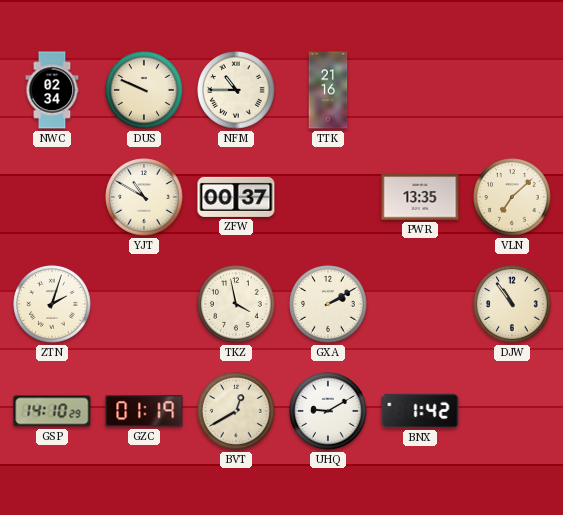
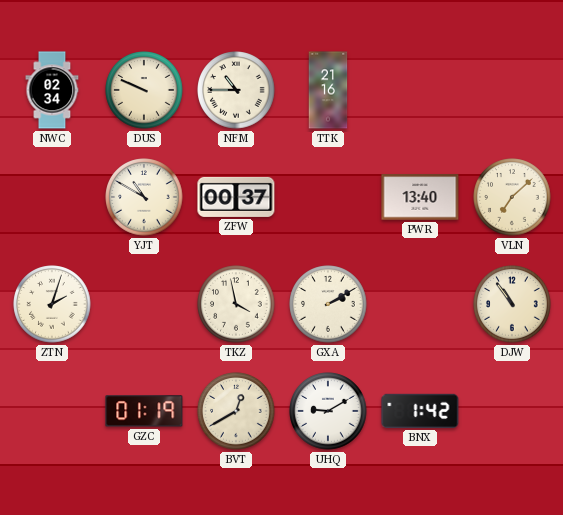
PWR: 13:35 -> 13:40 (420, 197)
GSP: 14:10 -> none (52, 411)
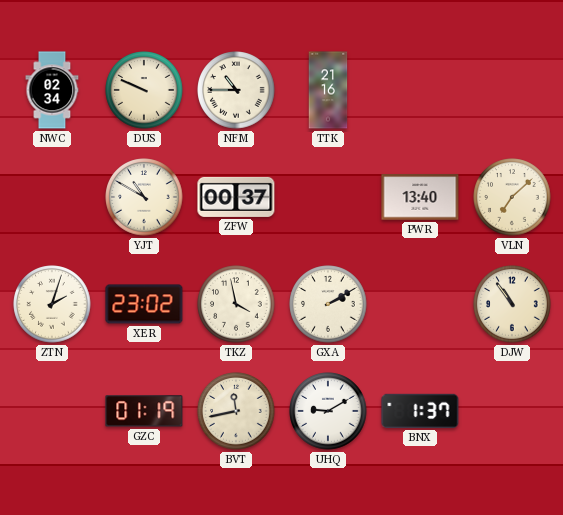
XER: none -> 23:02 (144, 304)
BVT: 12:40 -> 11:43 (236, 411)
BNX: 1:42 -> 1:37 (420, 411)
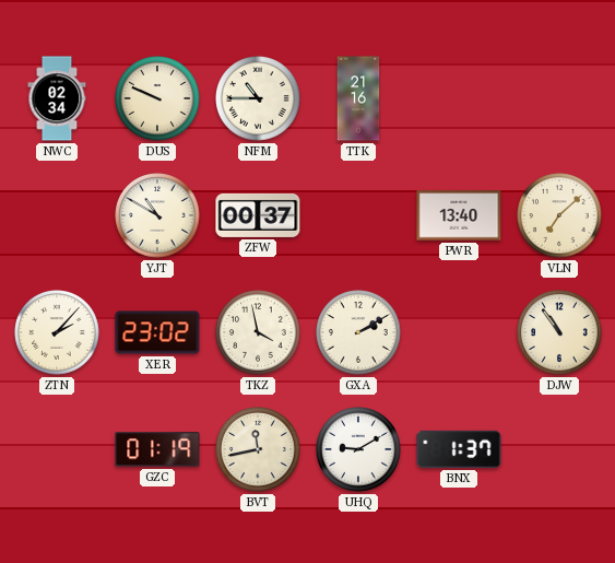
ZTN: 2:03 -> 2:07 (57, 332)
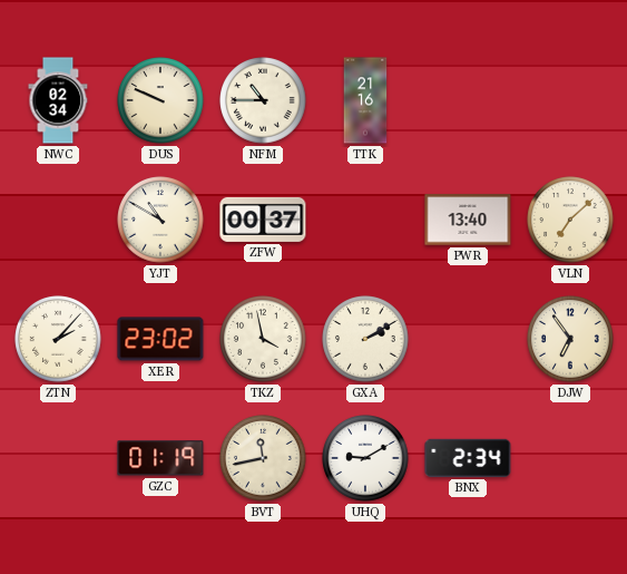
DJW: 10:54 -> 6:54 (570, 339)
BNX: 1:37 -> 2:34 (468, 458)
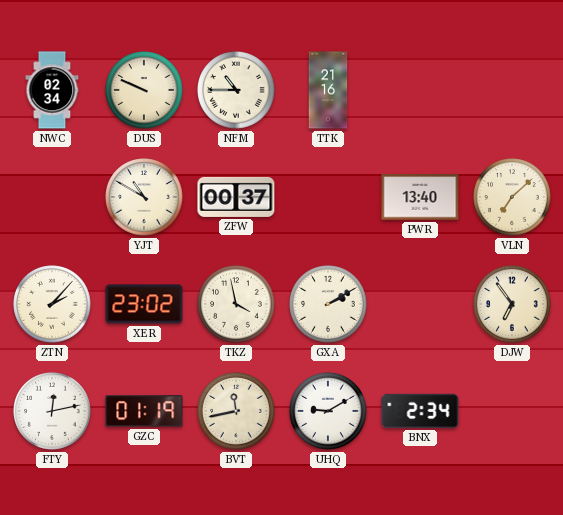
FTY: none -> 12:13 (52, 411)
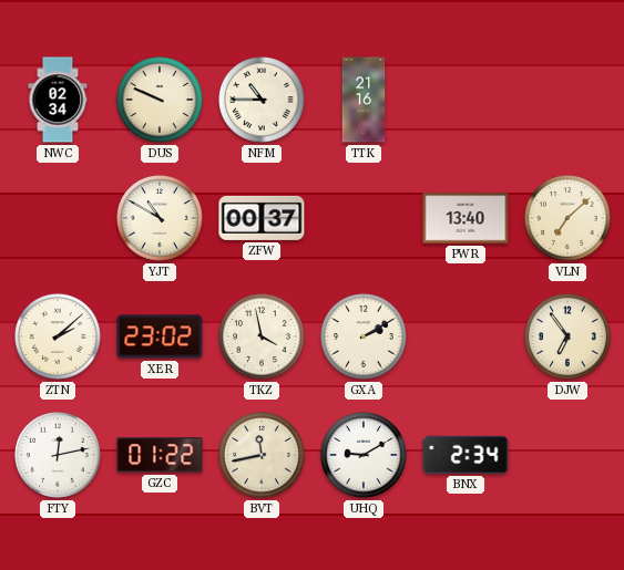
ZTN: 2:07 -> 2:08 (58, 336)
GZC: 01:19 -> 01:22 (160, 455)
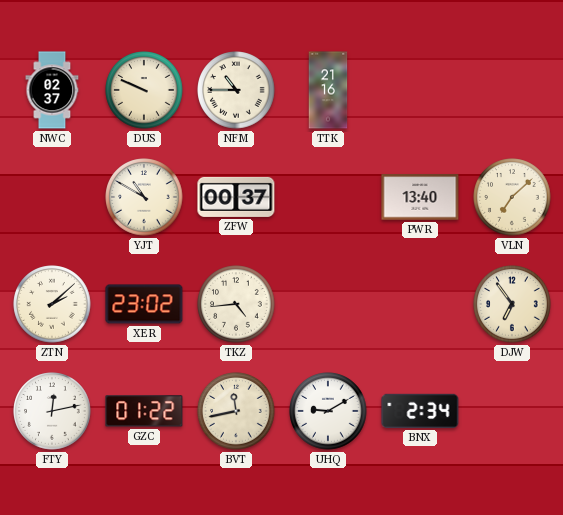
NWC: 02:34 -> 02:37 (52, 90)
TKZ: 3:58 -> 4:44 (236, 304)
GXA: 2:10 -> none (364, 336)
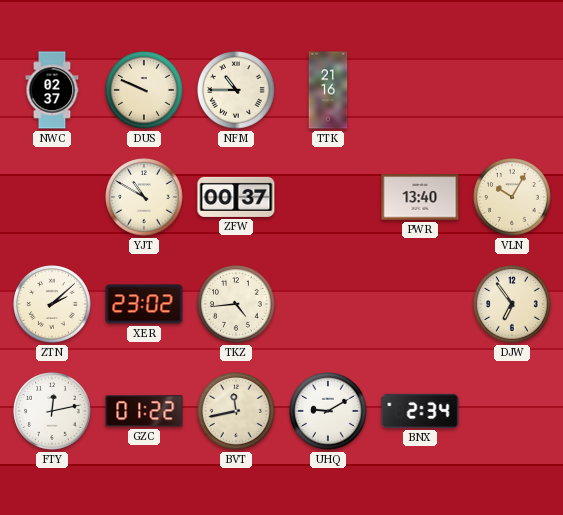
VLN: 7:08 -> 10:05 (512, 197)
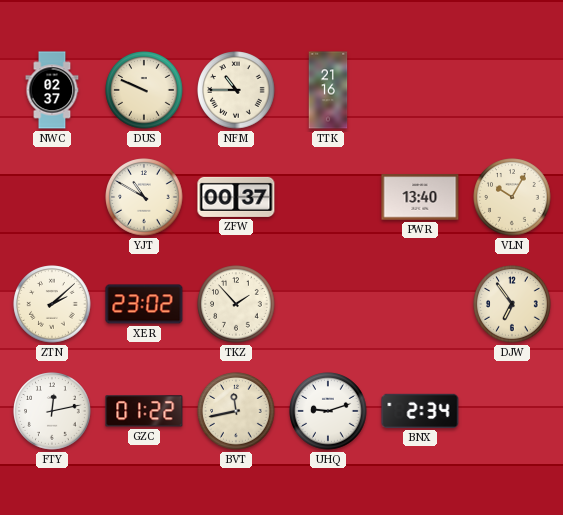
TKZ: 4:44 -> 1:53 (236, 304)
UHQ: 9:10 -> 9:12 (328, 411)
